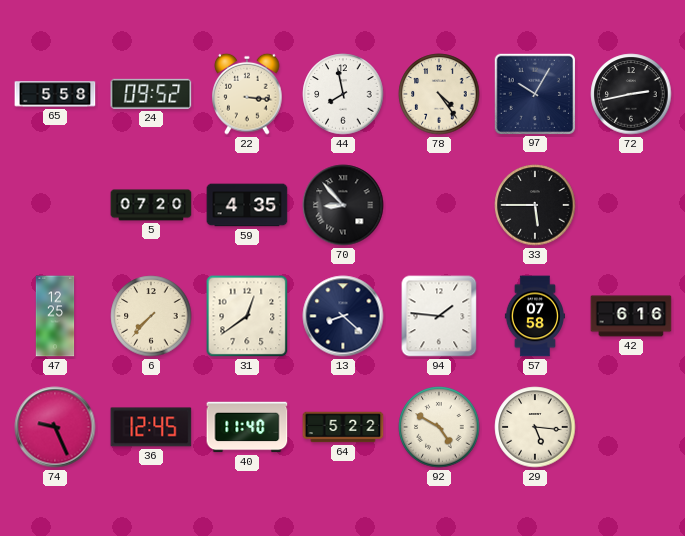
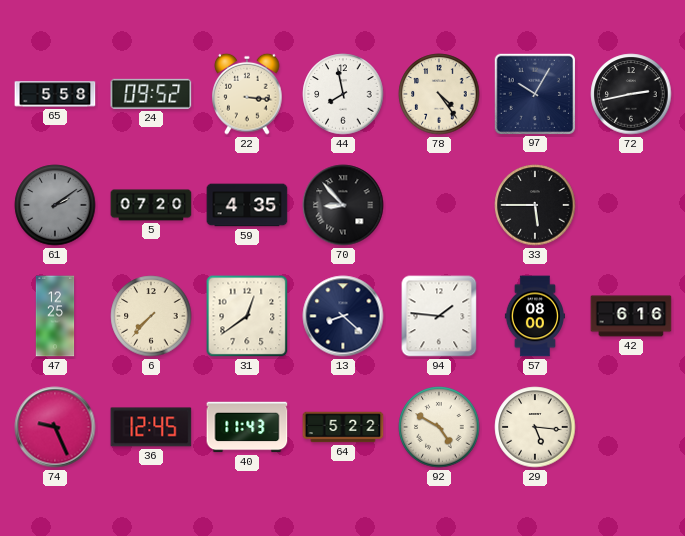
61: none -> 2:09 (55, 205)
57: 07:58 -> 08:00 (534, 316)
40: 11:40 -> 11:43 (247, 427)
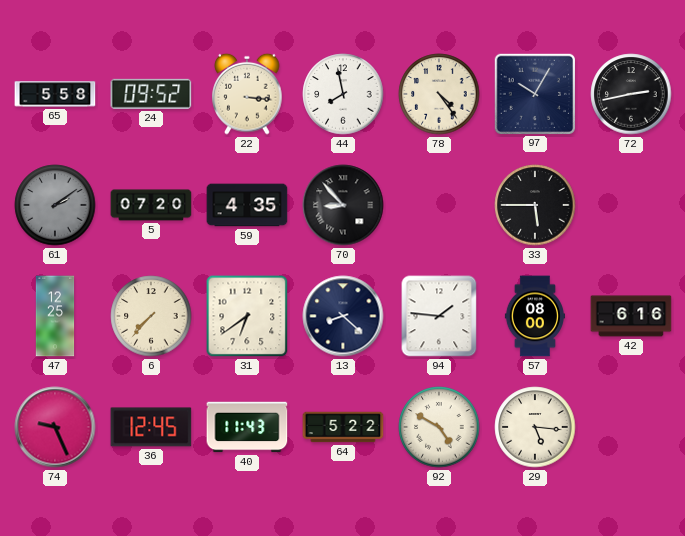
31: 12:39 -> 6:39 (247, 316)
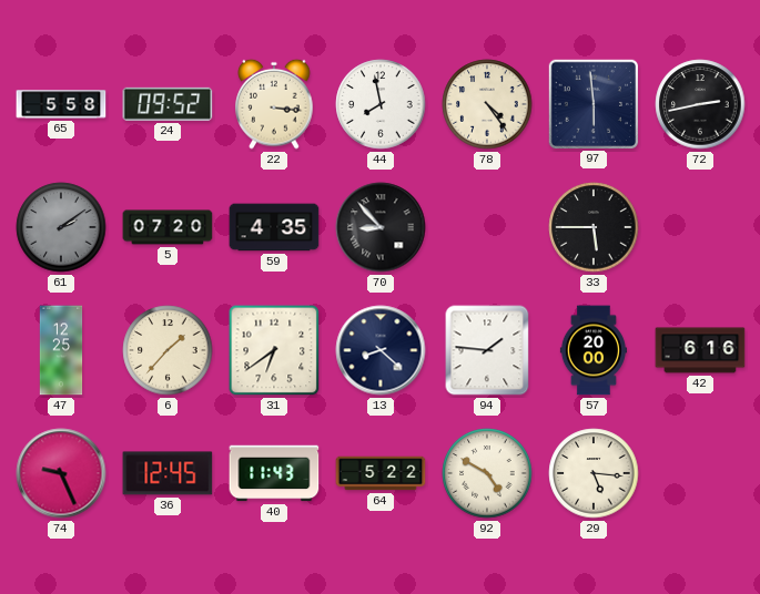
97: 10:05 -> 5:59 (592, 103)
6: 7:37 -> 1:37 (168, 350)
57: 08:00 -> 20:00 (592, 350)
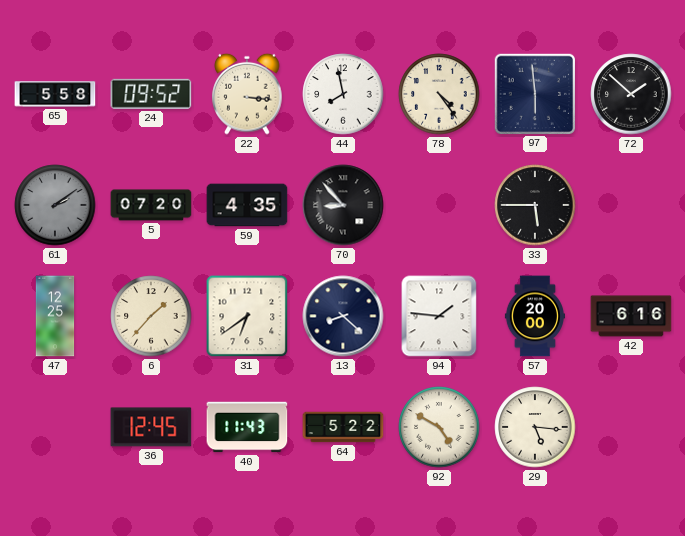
72: 2:43 -> 1:52 (631, 94)
74: 9:26 -> none (61, 473)
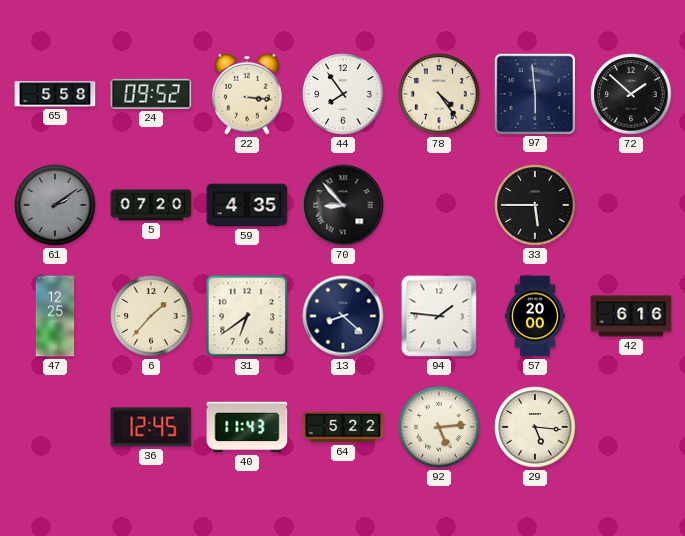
44: 7:58 -> 7:54 (343, 94)
92: 4:50 -> 5:14 (439, 427)
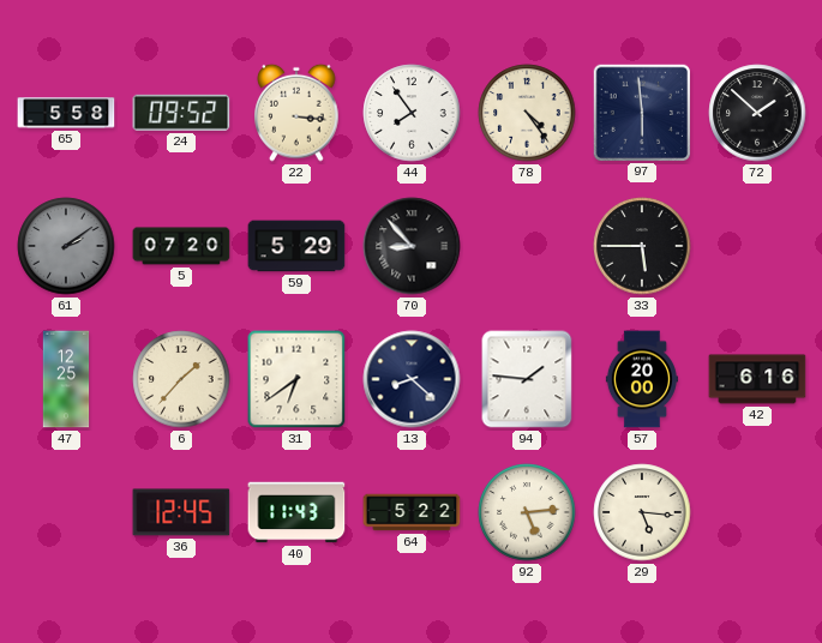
59: 4:35 -> 5:29 (296, 246)
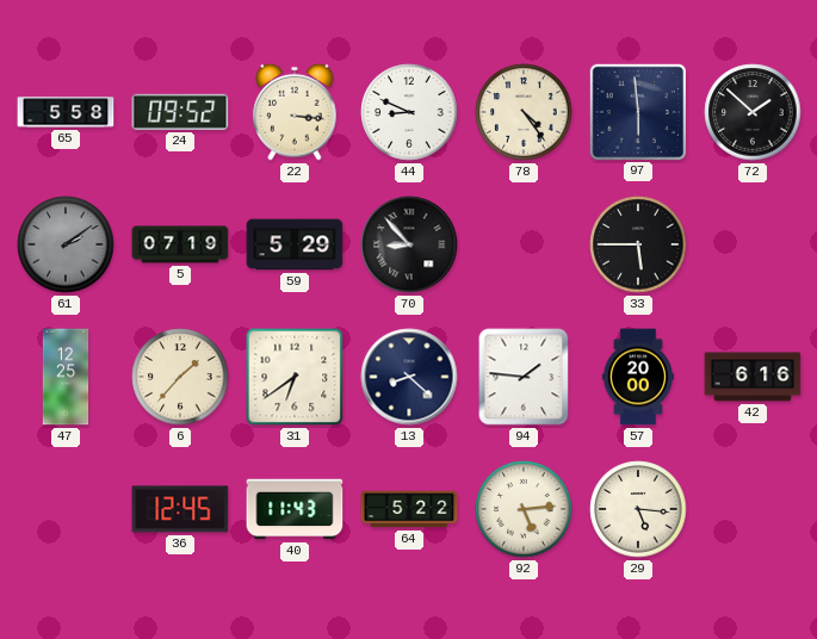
44: 7:54 -> 8:49 (409, 112)
5: 07:20 -> 07:19 (180, 244)
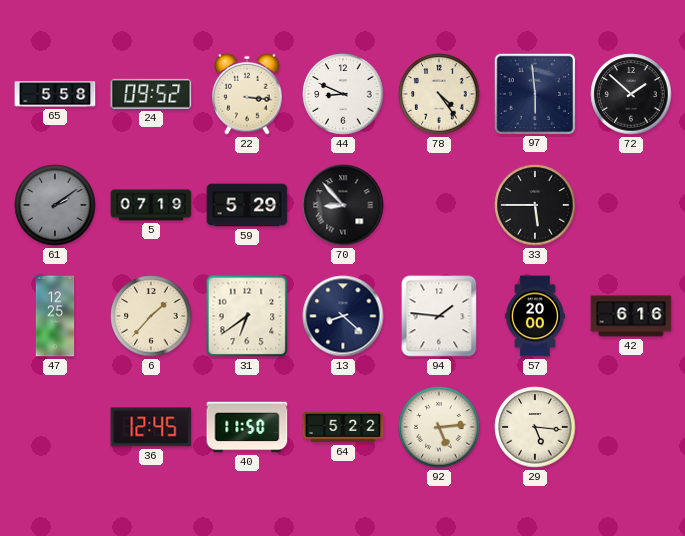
40: 11:43 -> 11:50 (247, 427)
